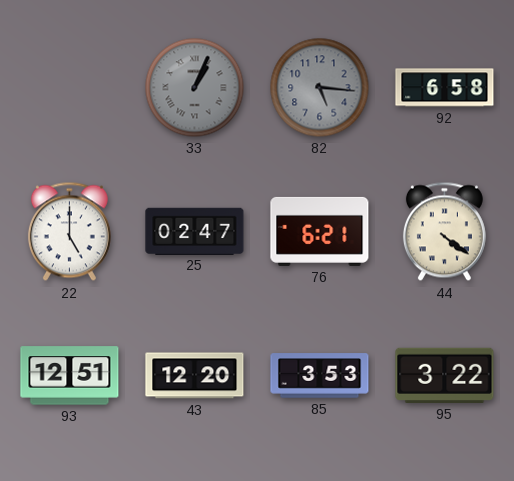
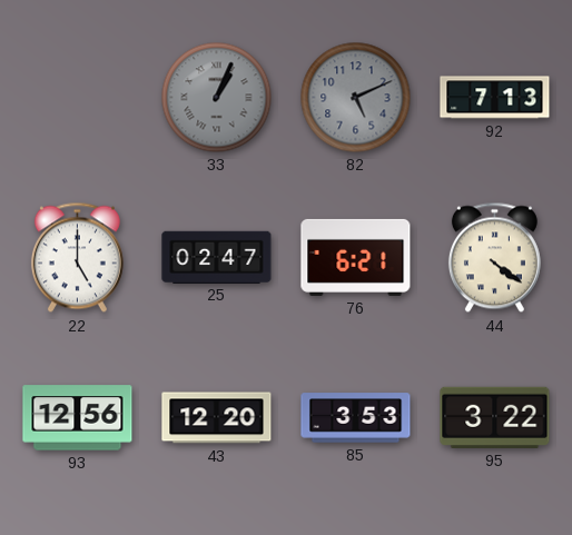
82: 5:16 -> 5:11 (356, 98)
92: 6:58 -> 7:13 (495, 98)
93: 12:51 -> 12:56 (78, 418)
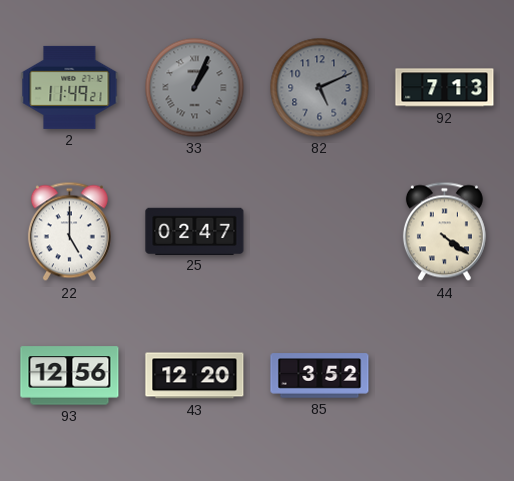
2: none -> 11:49 (70, 87)
76: 6:21 -> none (356, 257)
85: 3:53 -> 3:52 (320, 376)
95: 3:22 -> none (495, 417)
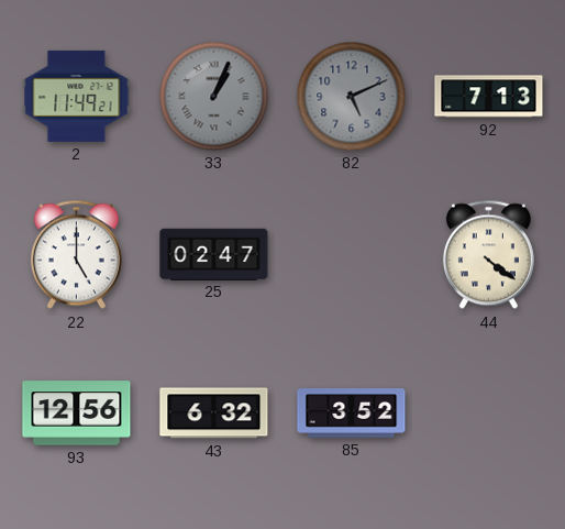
43: 12:20 -> 6:32 (214, 414)
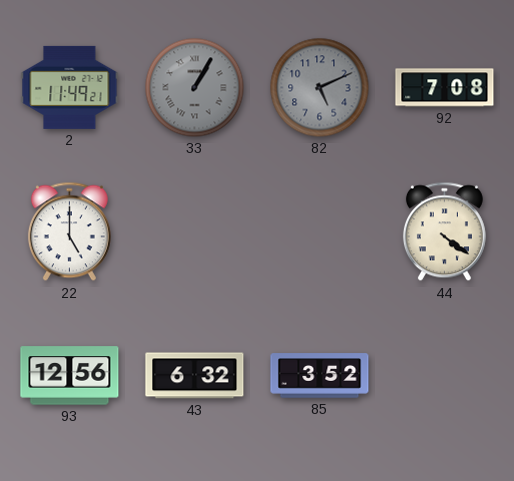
33: 1:04 -> 1:05 (195, 88)
92: 7:13 -> 7:08 (445, 88)
25: 02:47 -> none (214, 254)
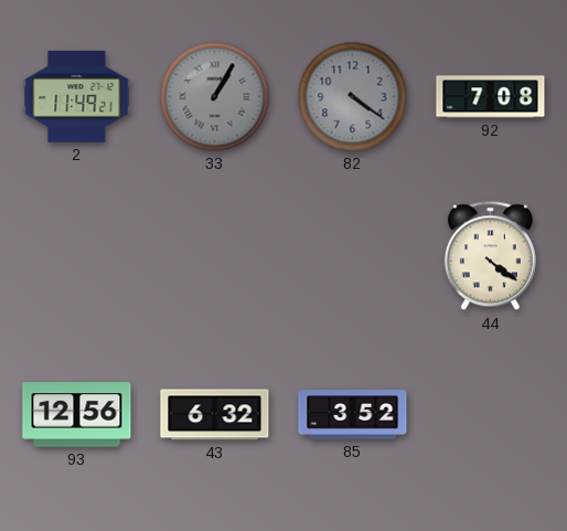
82: 5:11 -> 4:21 (353, 97)
22: 5:00 -> none (69, 232)
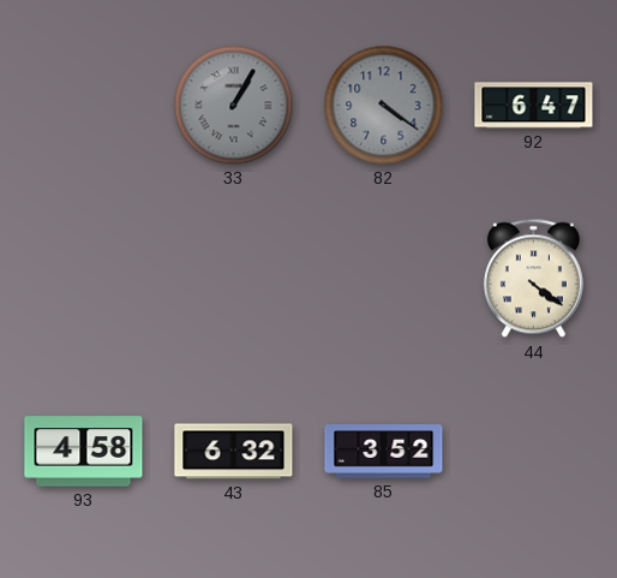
2: 11:49 -> none (77, 96)
92: 7:08 -> 6:47 (534, 106)
93: 12:56 -> 4:58 (84, 452)
